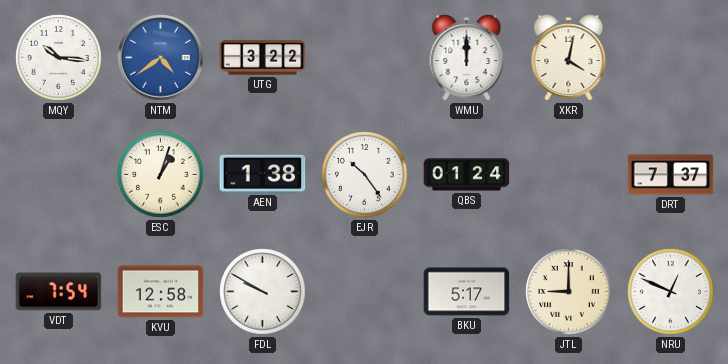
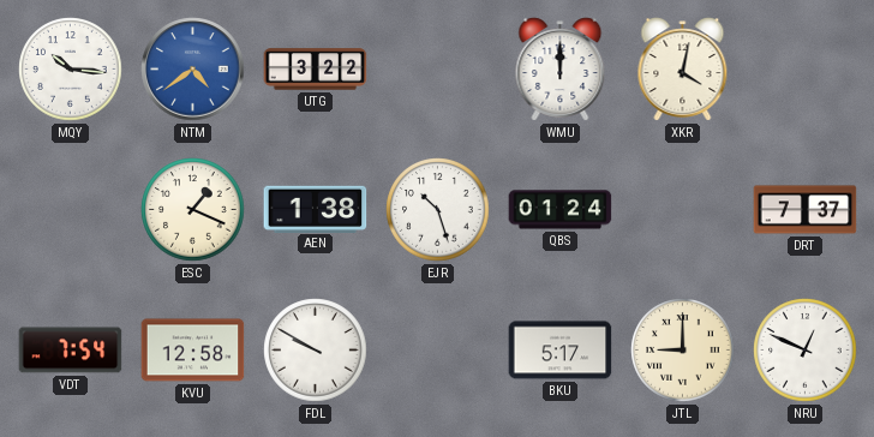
ESC: 1:03 -> 1:19 (193, 210)
EJR: 10:24 -> 10:27 (438, 210)
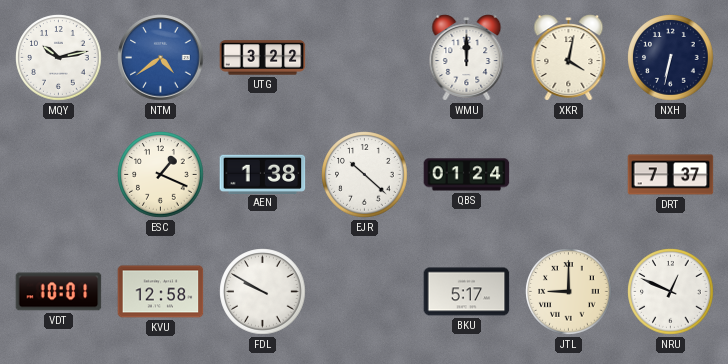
MQY: 10:16 -> 10:13 (59, 58)
NXH: none -> 6:32 (671, 58)
EJR: 10:27 -> 10:22 (365, 175)
VDT: 7:54 -> 10:01 (59, 292)
